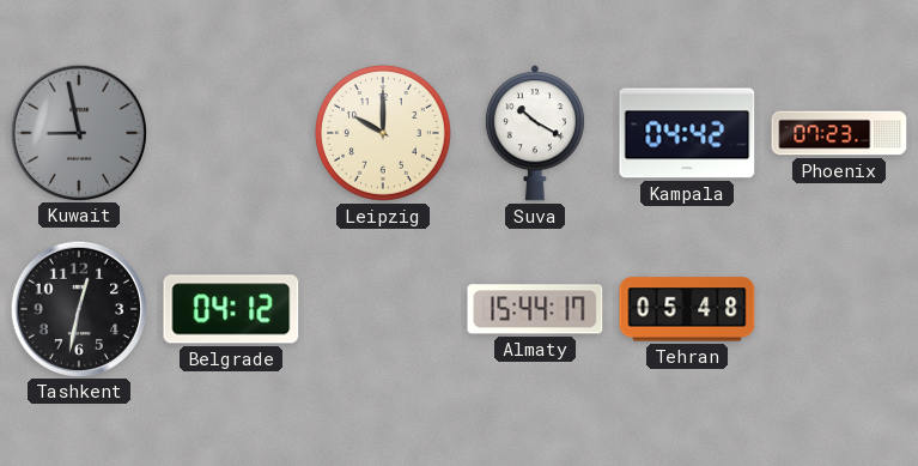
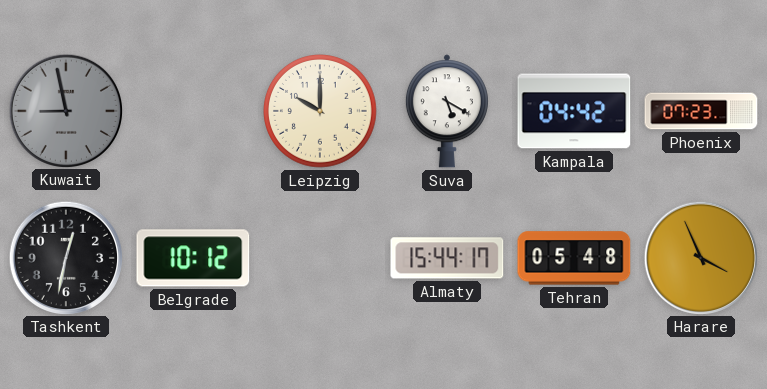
Suva: 10:20 -> 5:20 (447, 111)
Belgrade: 04:12 -> 10:12 (193, 258)
Harare: none -> 3:56 (700, 257)
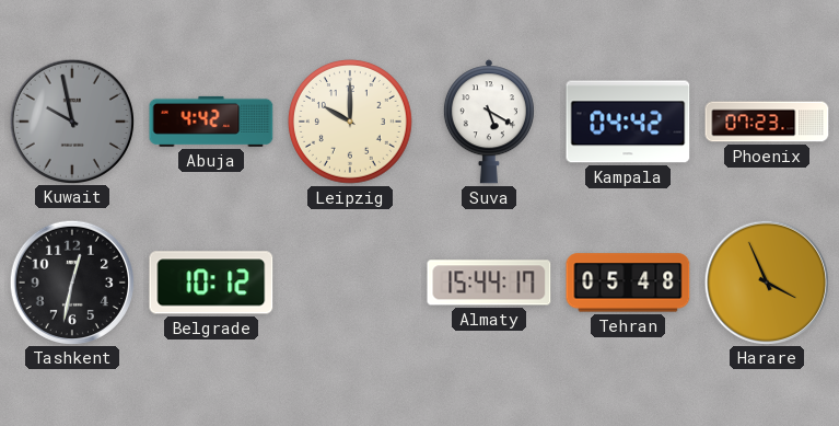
Kuwait: 8:58 -> 9:58 (71, 120)
Abuja: none -> 4:42 (211, 122)
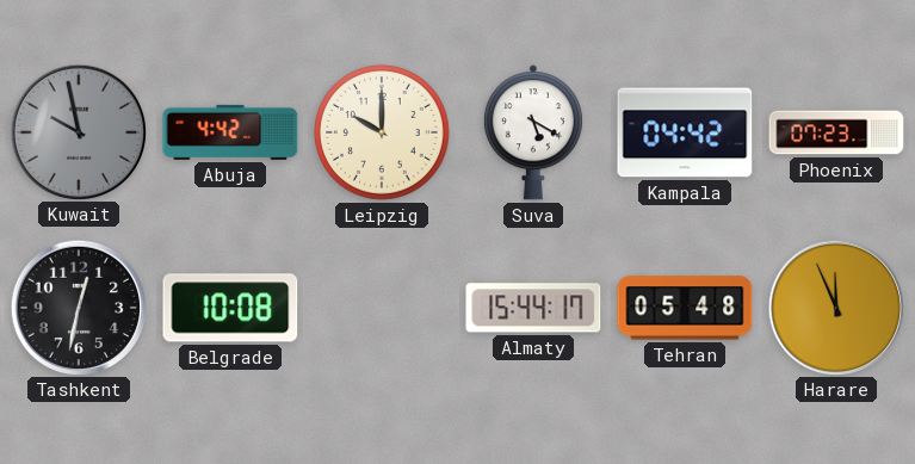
Belgrade: 10:12 -> 10:08 (230, 308)
Harare: 3:56 -> 11:56 (835, 307)
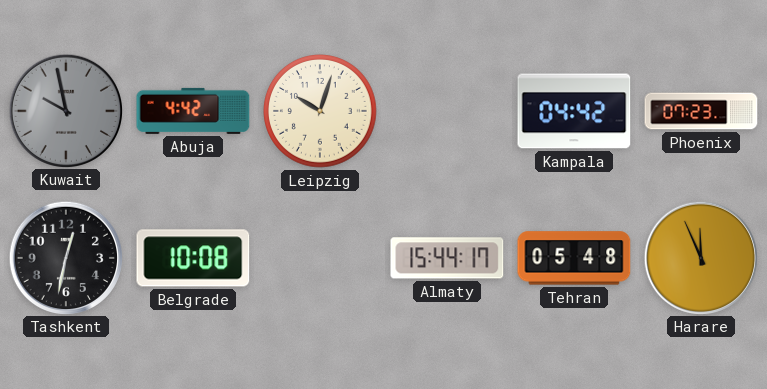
Leipzig: 10:00 -> 10:03 (321, 112)
Suva: 5:20 -> none (533, 132)
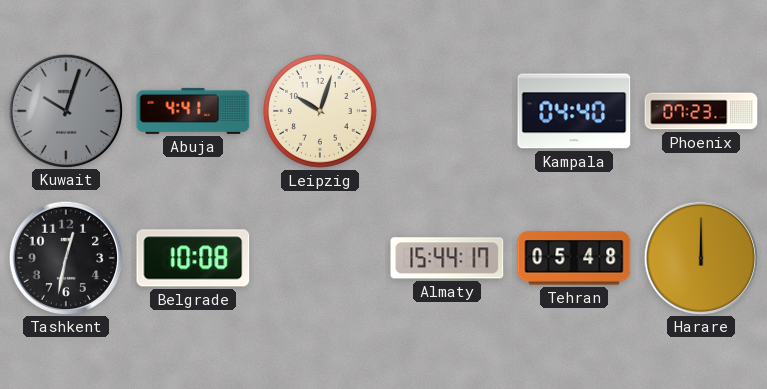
Kuwait: 9:58 -> 10:03 (65, 110)
Abuja: 4:42 -> 4:41 (193, 111)
Kampala: 04:42 -> 04:40 (574, 111)
Harare: 11:56 -> 12:00 (700, 257)
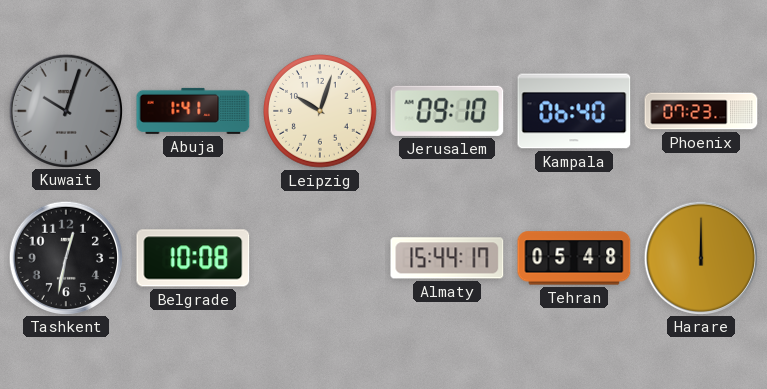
Abuja: 4:41 -> 1:41 (193, 111)
Jerusalem: none -> 09:10 (447, 111)
Kampala: 04:40 -> 06:40 (574, 111)
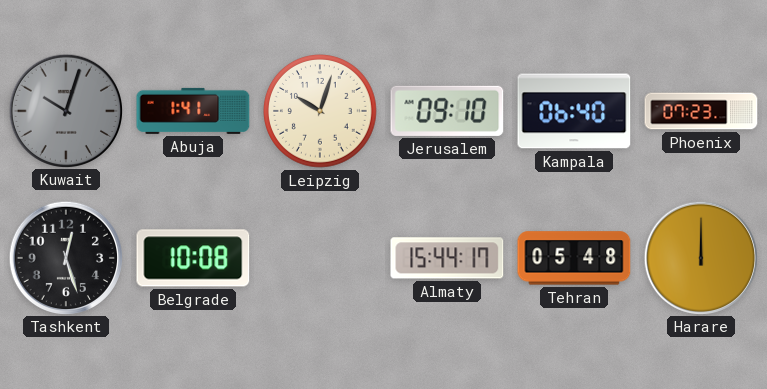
Tashkent: 12:32 -> 12:27 (65, 257)
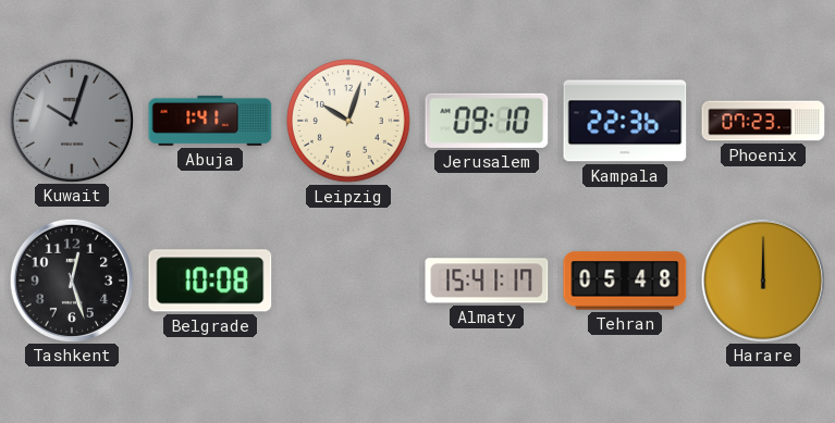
Kampala: 06:40 -> 22:36 (625, 121)
Almaty: 15:44 -> 15:41 (487, 281)
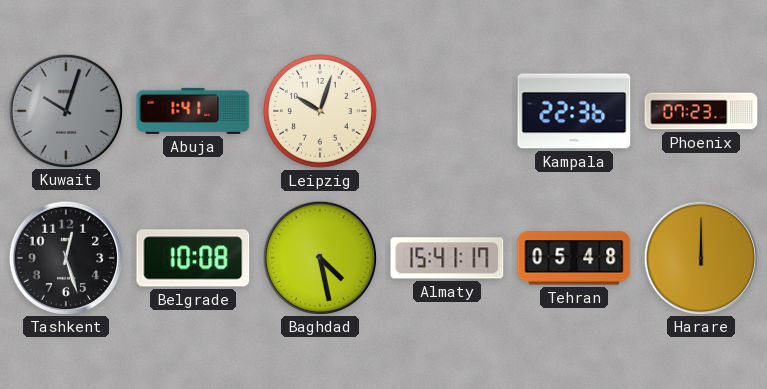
Jerusalem: 09:10 -> none (487, 121)
Baghdad: none -> 4:28 (319, 257)
